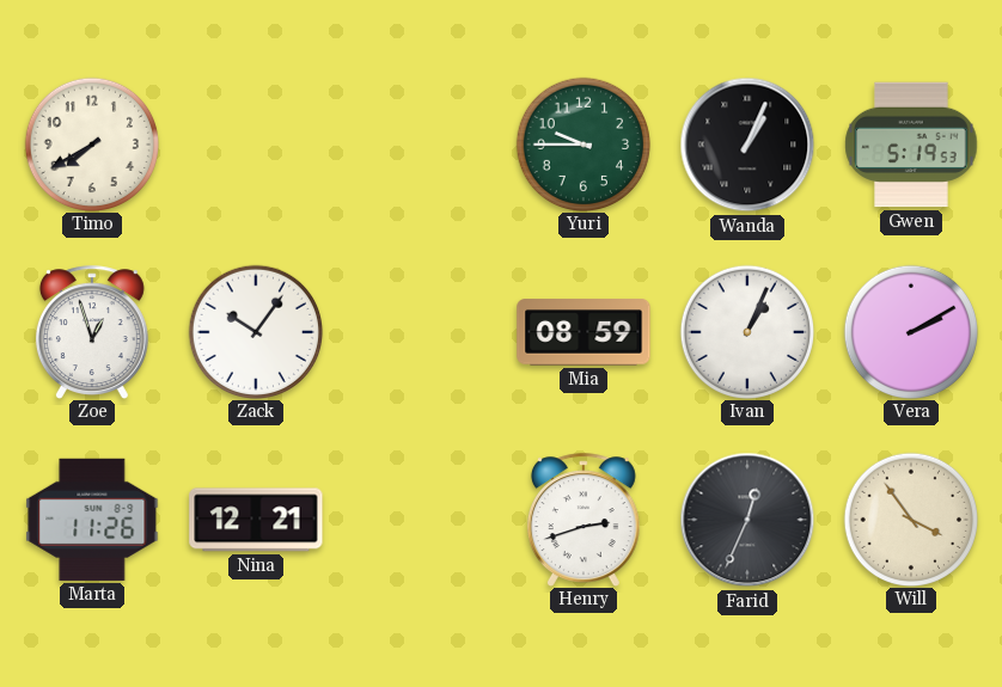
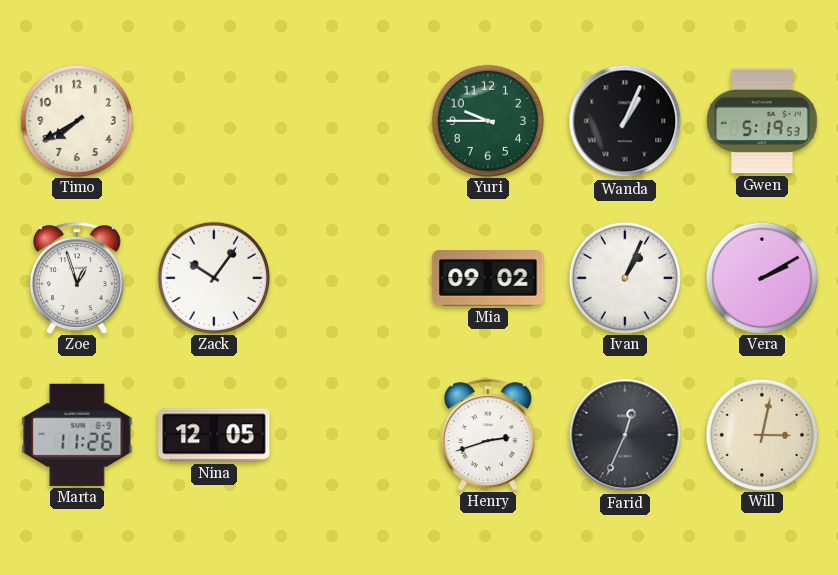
Mia: 08:59 -> 09:02 (488, 278)
Nina: 12:21 -> 12:05 (214, 435)
Will: 3:54 -> 3:02 (761, 434)
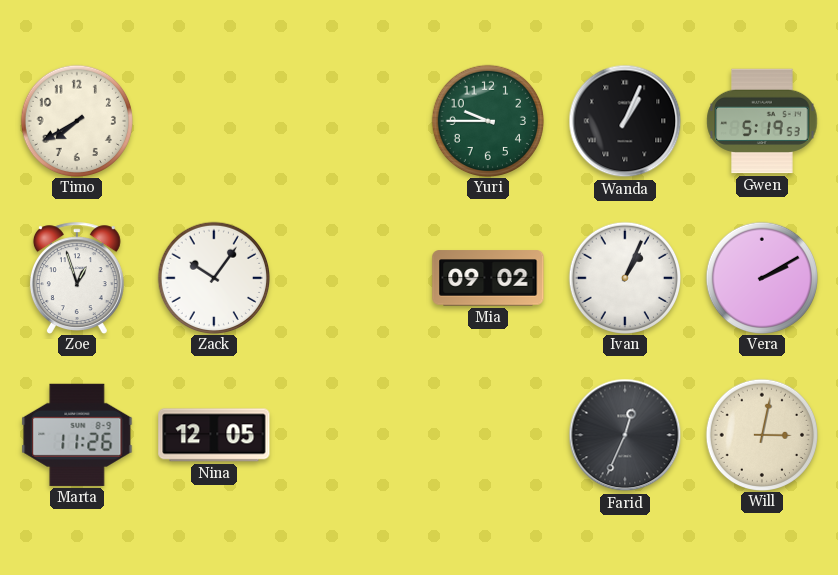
Henry: 2:42 -> none (488, 435)
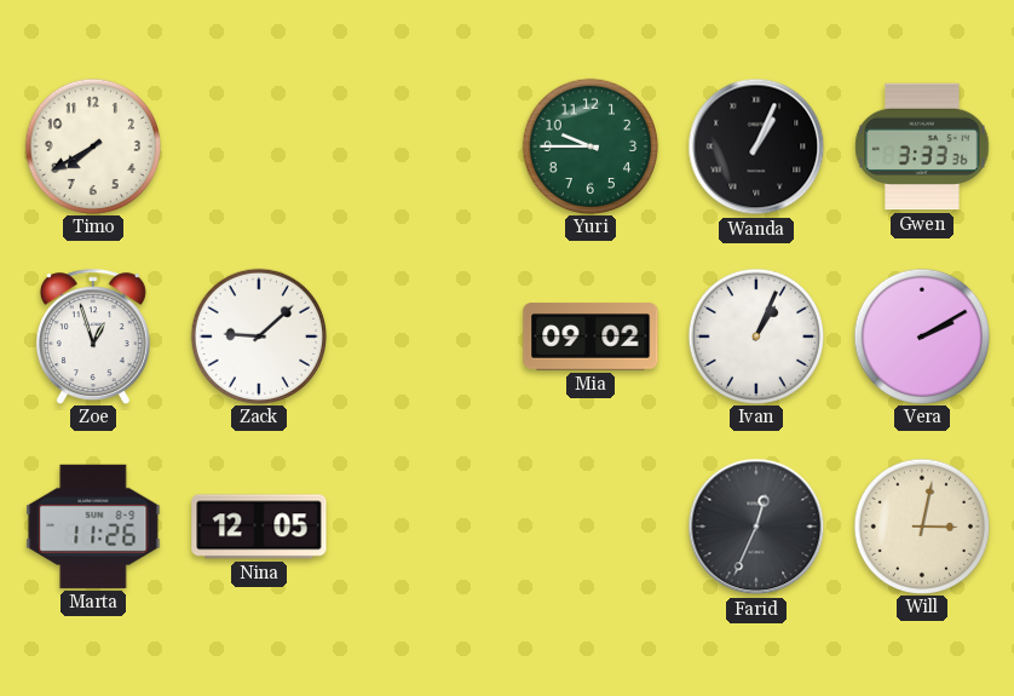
Gwen: 5:19 -> 3:33 (922, 146)
Zack: 10:06 -> 9:08 (258, 335)
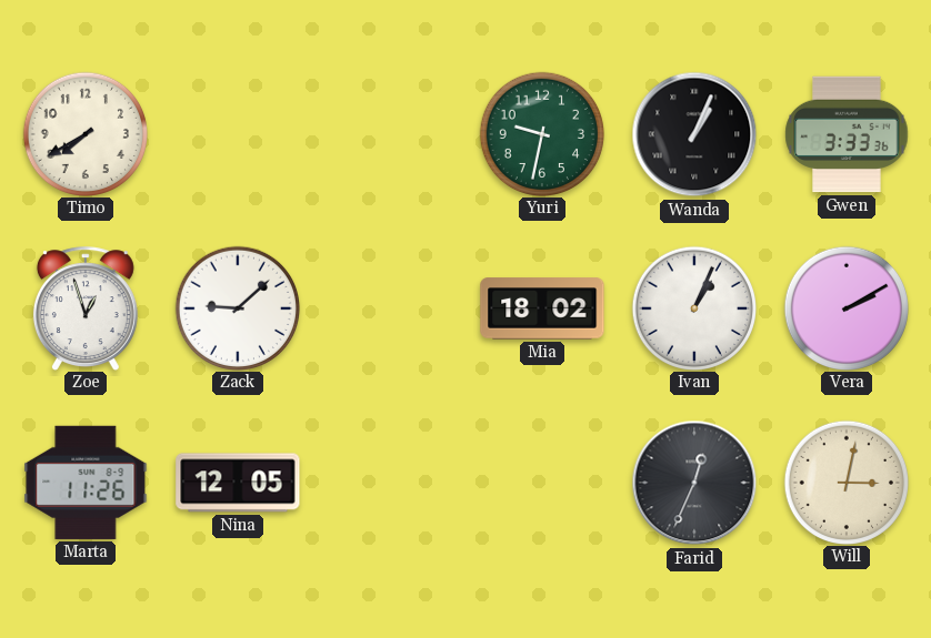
Yuri: 9:45 -> 9:32 (541, 133)
Mia: 09:02 -> 18:02 (542, 308)
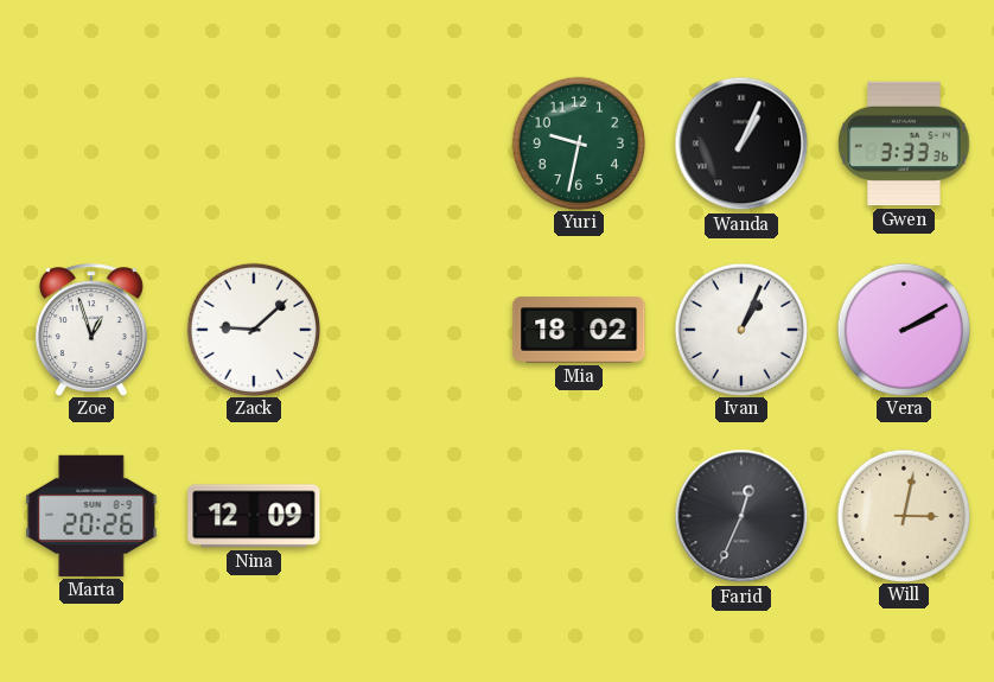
Timo: 7:40 -> none (84, 133)
Marta: 11:26 -> 20:26 (91, 516)
Nina: 12:05 -> 12:09 (254, 516)
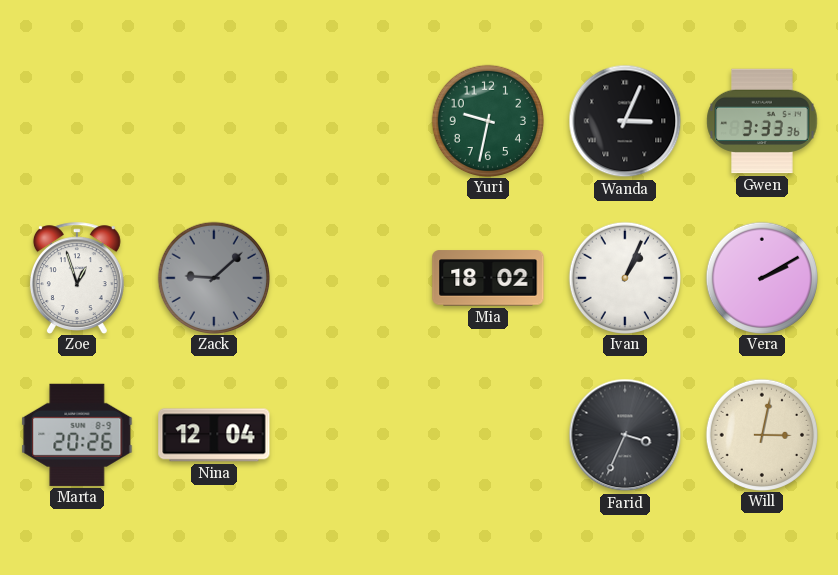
Wanda: 1:04 -> 3:04 (625, 121)
Zack dial: white -> grey (213, 277)
Nina: 12:09 -> 12:04 (214, 435)
Farid: 12:34 -> 3:34 (625, 435)
